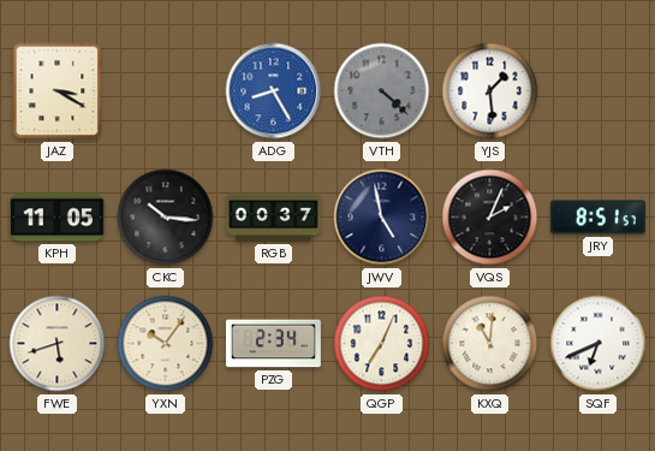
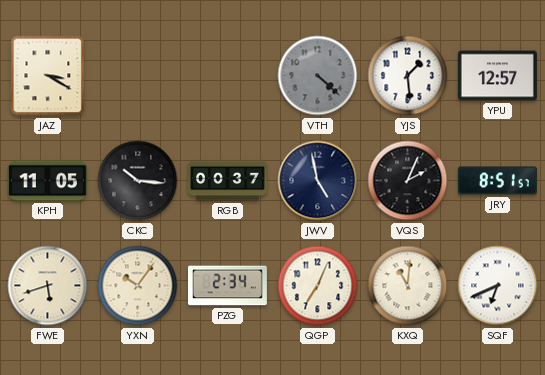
ADG: 8:25 -> none (274, 91)
YPU: none -> 12:57 (497, 76)
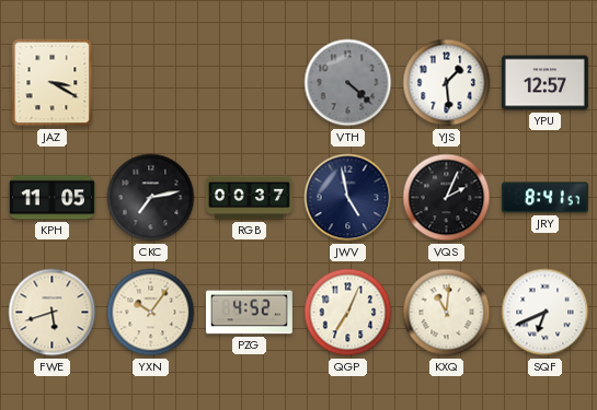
CKC: 10:16 -> 7:13 (151, 198)
JRY: 8:51 -> 8:41 (544, 198)
PZG: 2:34 -> 4:52 (249, 313)
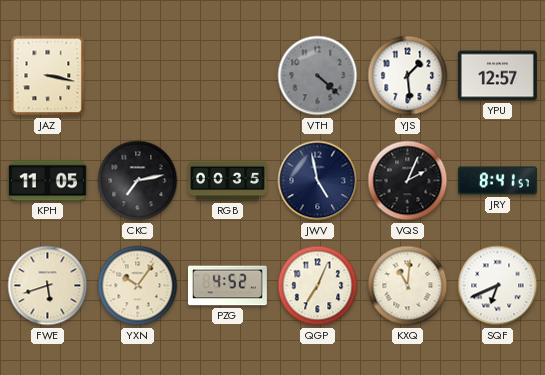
JAZ: 3:20 -> 3:17 (48, 76)
RGB: 00:37 -> 00:35 (227, 181)
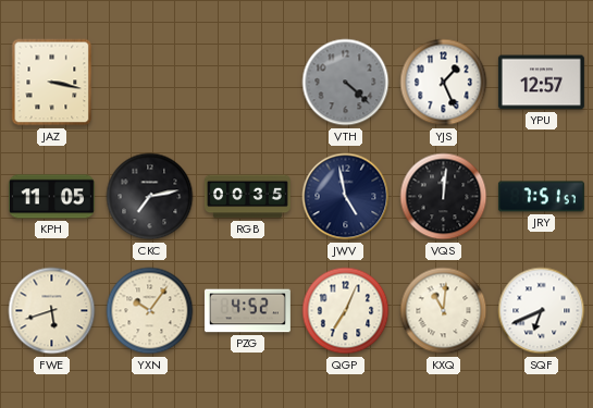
YJS: 1:29 -> 1:26 (444, 83)
VQS: 2:04 -> 12:01 (444, 197)
JRY: 8:41 -> 7:51 (541, 197)
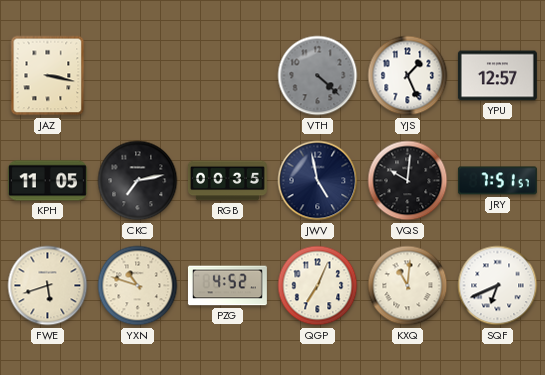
VQS: 12:01 -> 10:01 (408, 181)
YXN: 10:06 -> 10:48 (138, 286)
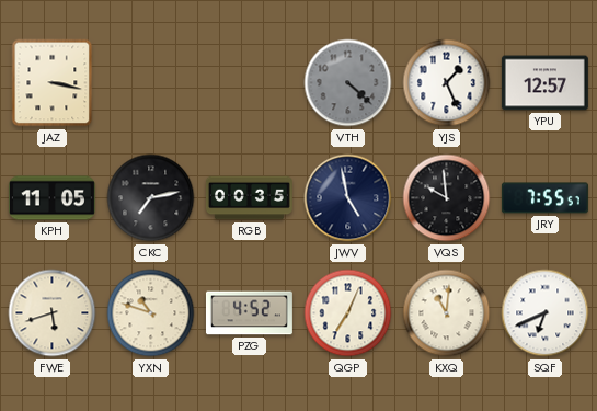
VQS: 10:01 -> 9:59 (447, 198)
JRY: 7:51 -> 7:55 (544, 198)
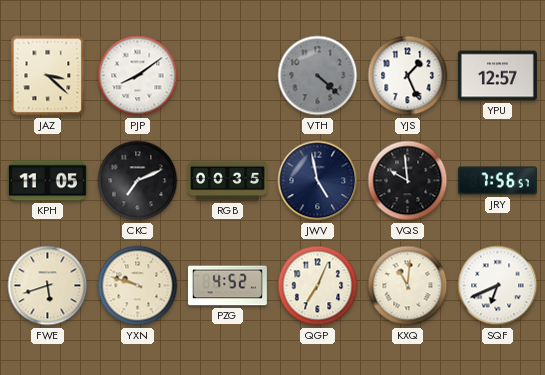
JAZ: 3:17 -> 3:22 (48, 76)
PJP: none -> 8:09 (138, 76)
CKC: 7:13 -> 7:11 (138, 181)
JRY: 7:55 -> 7:56 (497, 181)
YXN: 10:48 -> 9:48 (138, 286)
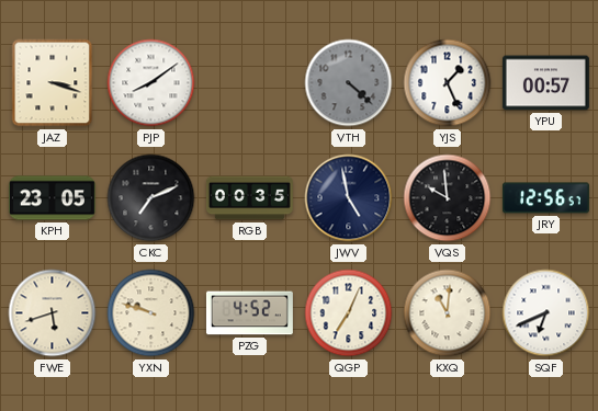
JAZ: 3:22 -> 3:18 (53, 83)
YPU: 12:57 -> 00:57 (545, 83)
KPH: 11:05 -> 23:05 (52, 198)
JRY: 7:56 -> 12:56 (545, 198)
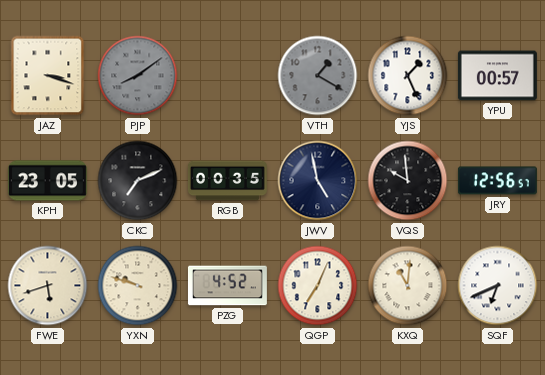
PJP dial: white -> grey (138, 76)
VTH: 4:22 -> 1:20 (318, 76)
